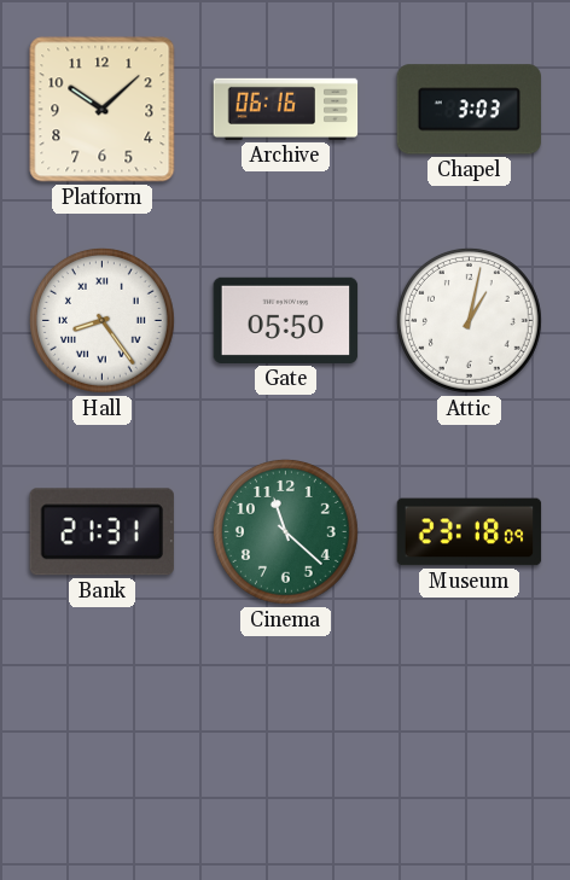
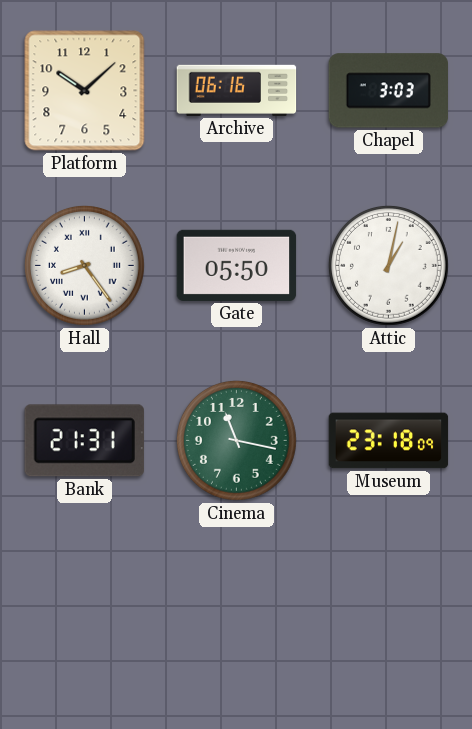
Cinema: 11:22 -> 11:17 (236, 440)
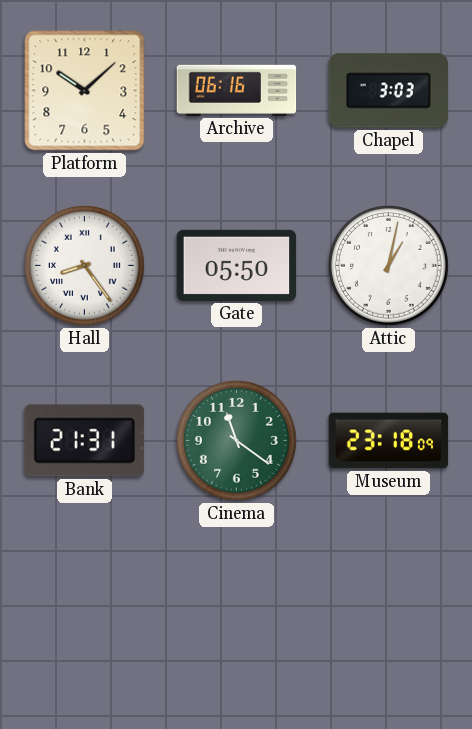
Cinema: 11:17 -> 11:21 (236, 440)
